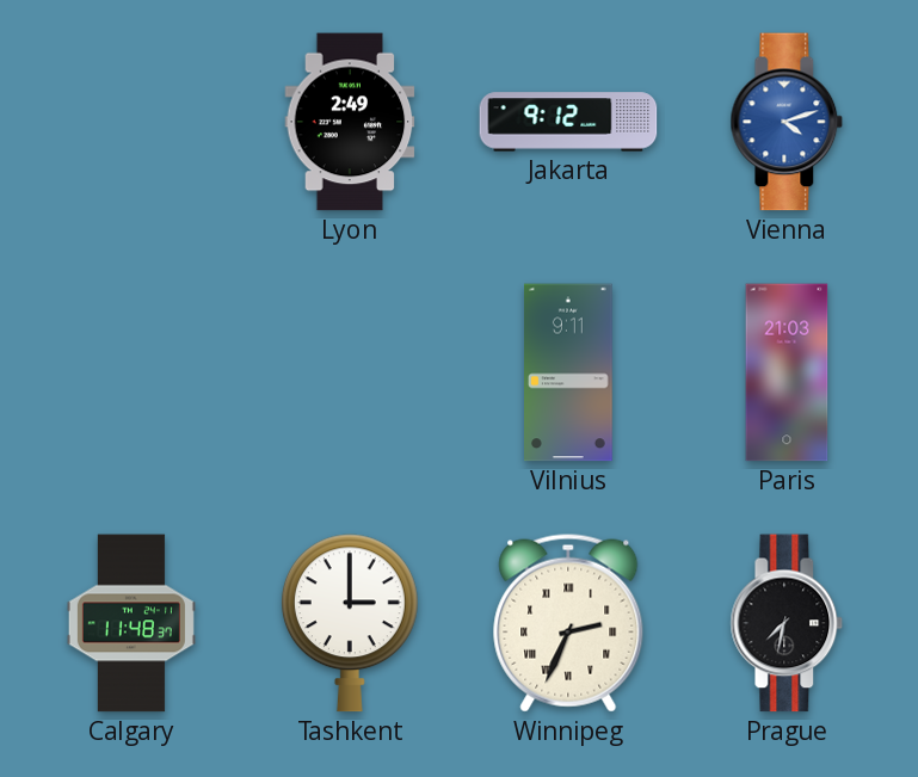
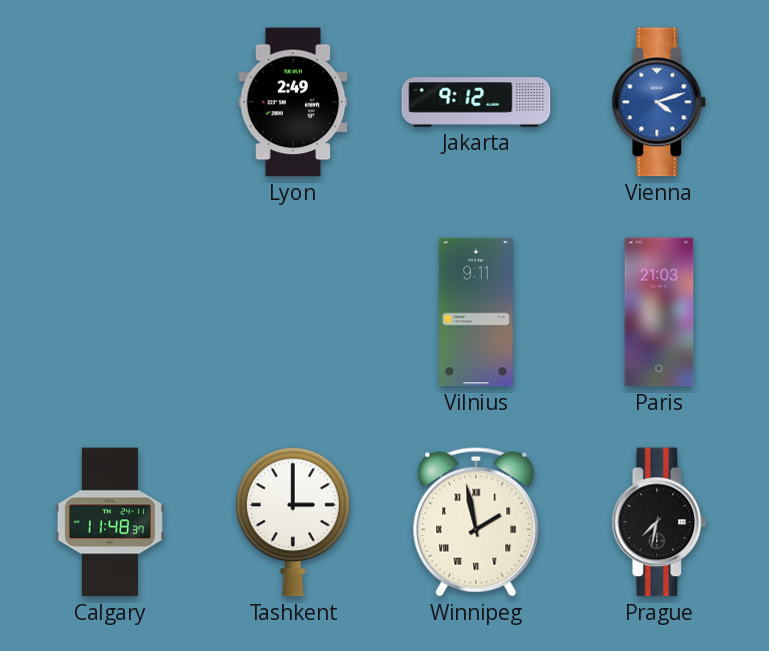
Winnipeg: 2:34 -> 1:58 (476, 522)
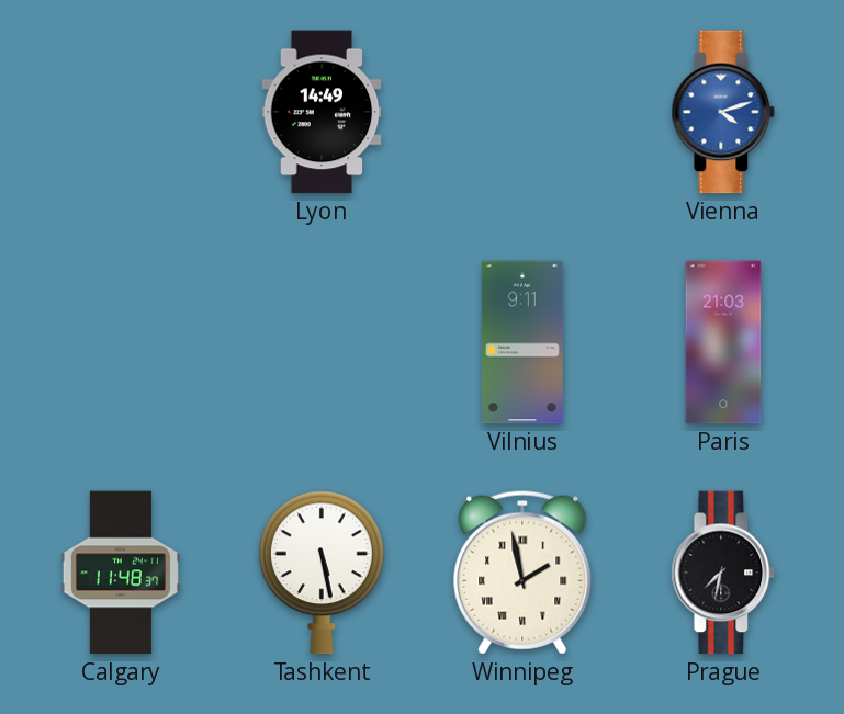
Lyon: 2:49 -> 14:49 (322, 112)
Jakarta: 9:12 -> none (476, 102)
Tashkent: 3:00 -> 5:28 (322, 573)
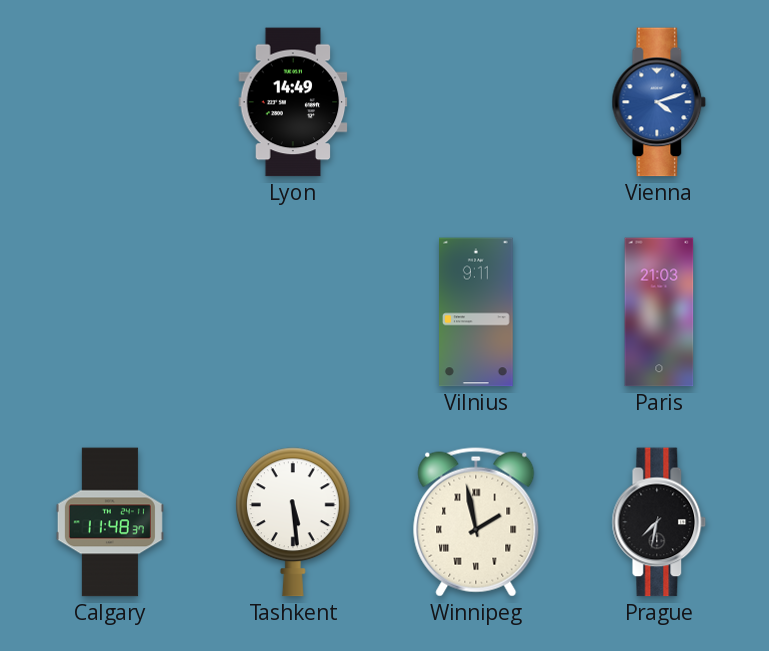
Tashkent: 5:28 -> 5:29 (293, 522)
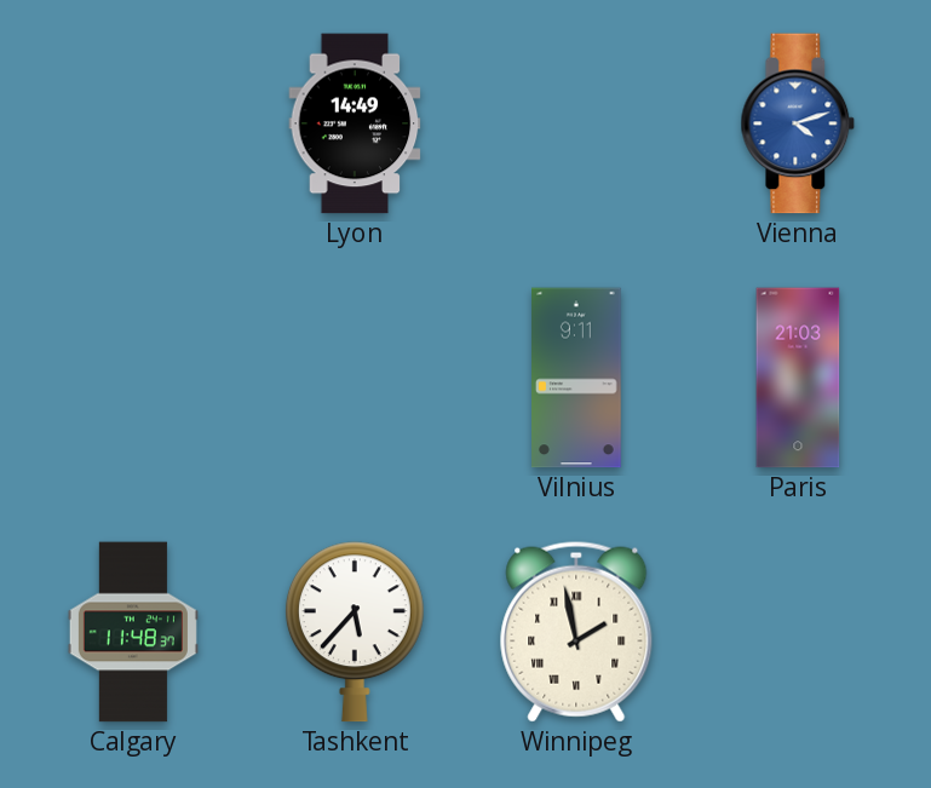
Tashkent: 5:29 -> 5:37 (355, 632)
Prague: 7:32 -> none (659, 522)
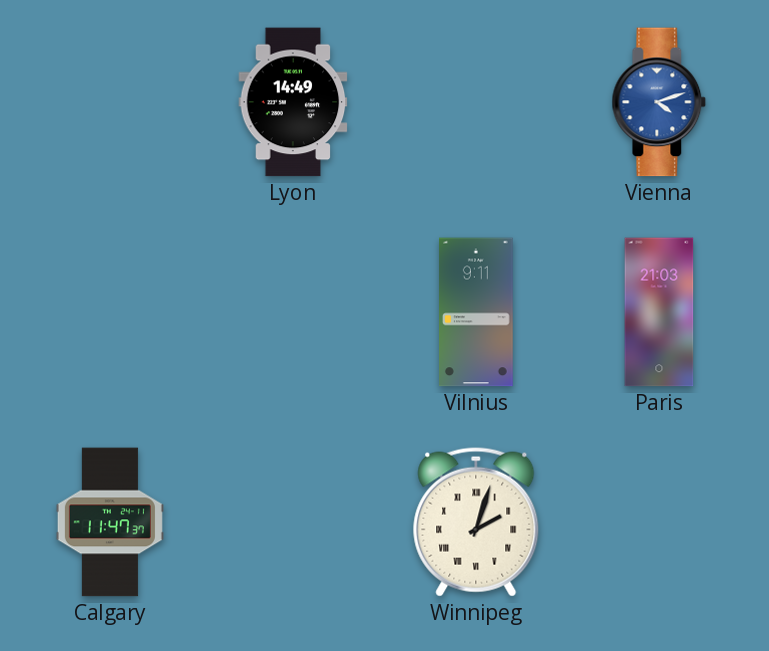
Calgary: 11:48 -> 11:47 (110, 522)
Tashkent: 5:37 -> none (355, 632)
Winnipeg: 1:58 -> 2:03 (476, 522)
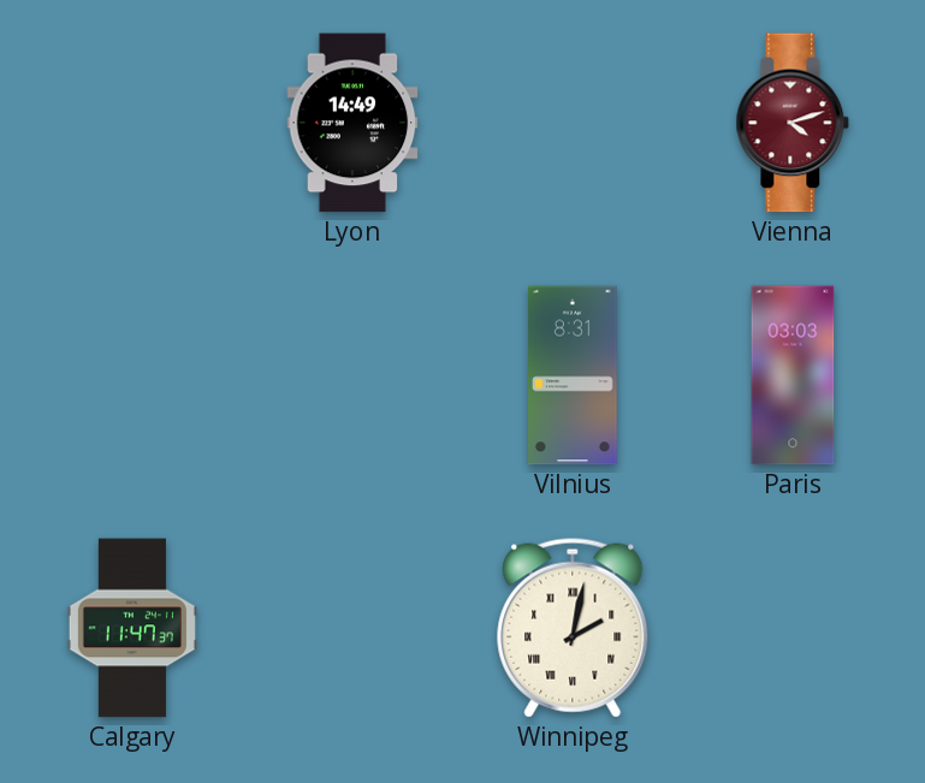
Vienna dial: blue -> burgundy (793, 123)
Vilnius: 9:11 -> 8:31 (574, 375)
Paris: 21:03 -> 03:03 (793, 375)
Winnipeg: 2:03 -> 2:02 (573, 628)
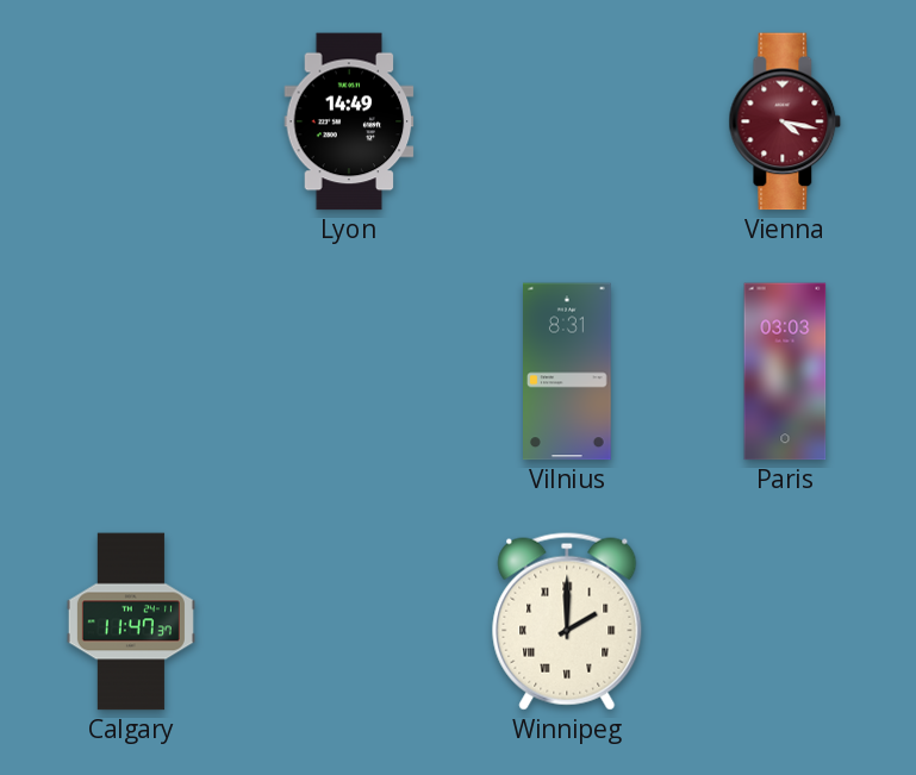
Vienna: 4:12 -> 4:17 (785, 121)
Winnipeg: 2:02 -> 2:00 (567, 621)
